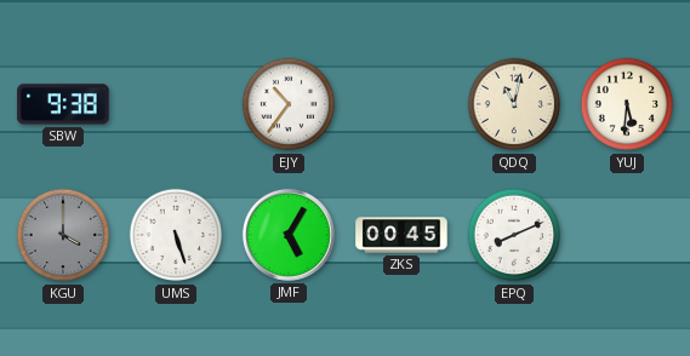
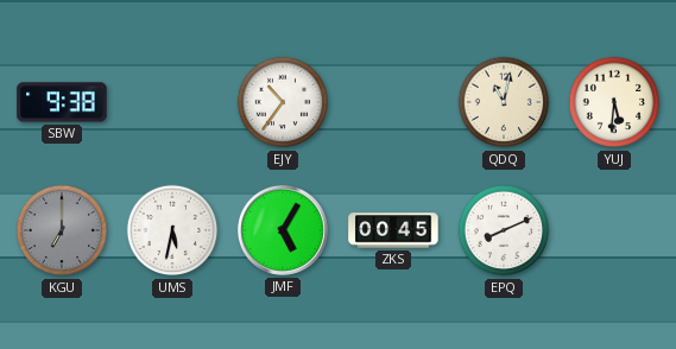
KGU: 4:00 -> 7:00 (62, 230)
UMS: 5:27 -> 5:32 (172, 230)
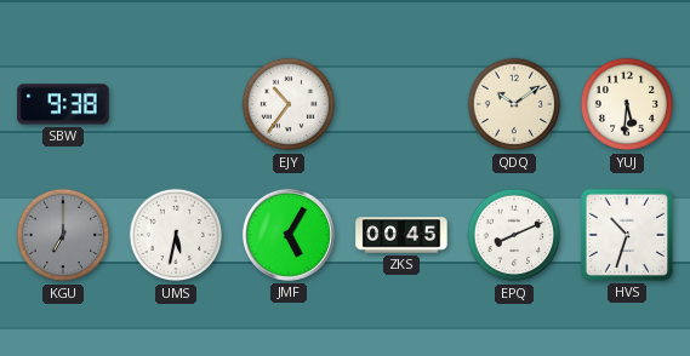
QDQ: 11:02 -> 10:09 (514, 104)
HVS: none -> 10:33 (627, 235)
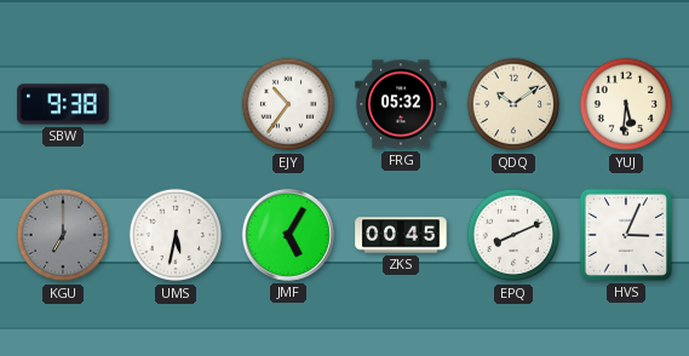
FRG: none -> 05:32 (401, 104)
HVS: 10:33 -> 3:04 (626, 235)
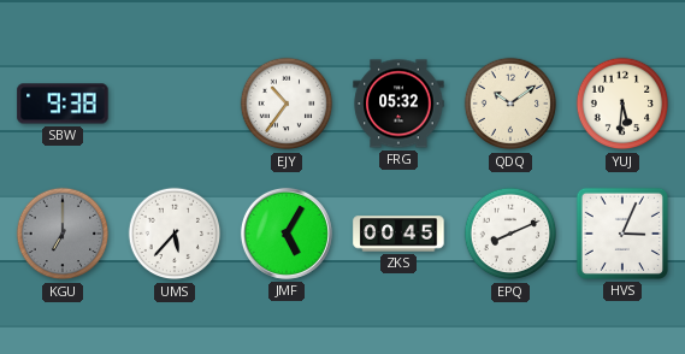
UMS: 5:32 -> 5:37 (175, 234)
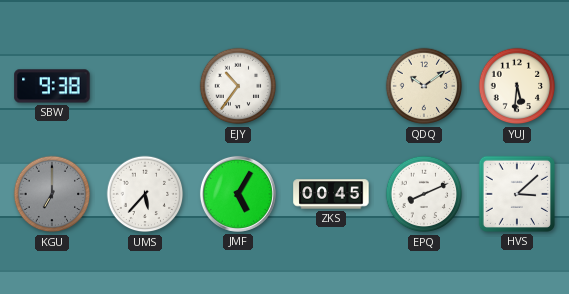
FRG: 05:32 -> none (398, 104)
HVS: 3:04 -> 3:08 (517, 194)
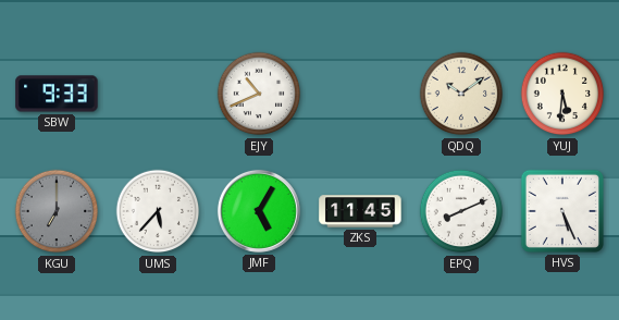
SBW: 9:38 -> 9:33 (57, 94)
EJY: 10:36 -> 10:41 (259, 94)
ZKS: 00:45 -> 11:45 (360, 211)
HVS: 3:08 -> 5:26 (562, 211)
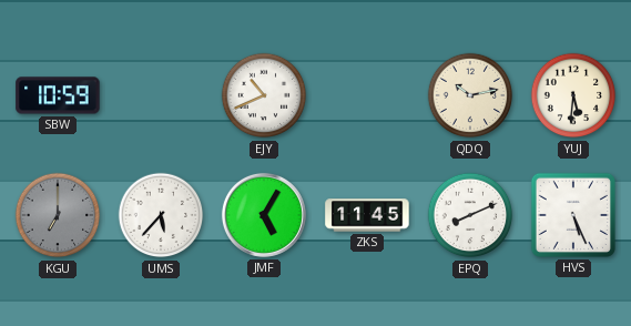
SBW: 9:33 -> 10:59 (58, 95)
QDQ: 10:09 -> 10:13 (470, 95)
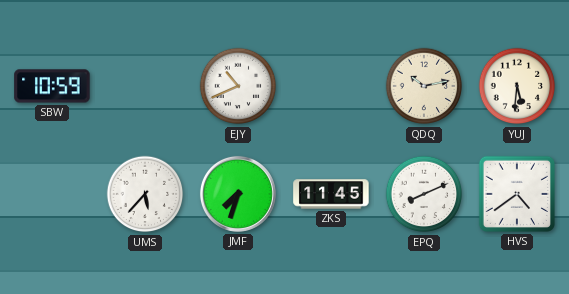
KGU: 7:00 -> none (58, 215)
JMF: 5:05 -> 7:33 (238, 194)
HVS: 5:26 -> 4:39 (517, 194)
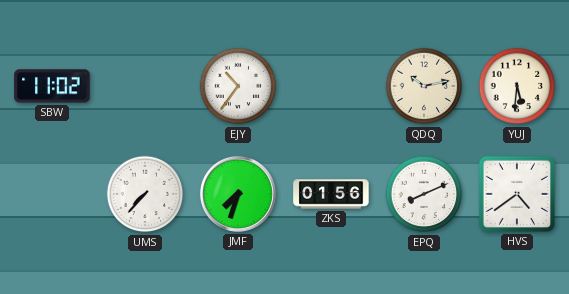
SBW: 10:59 -> 11:02 (52, 86)
EJY: 10:41 -> 10:36 (238, 86)
UMS: 5:37 -> 7:37 (145, 194)
ZKS: 11:45 -> 01:56 (331, 194)
